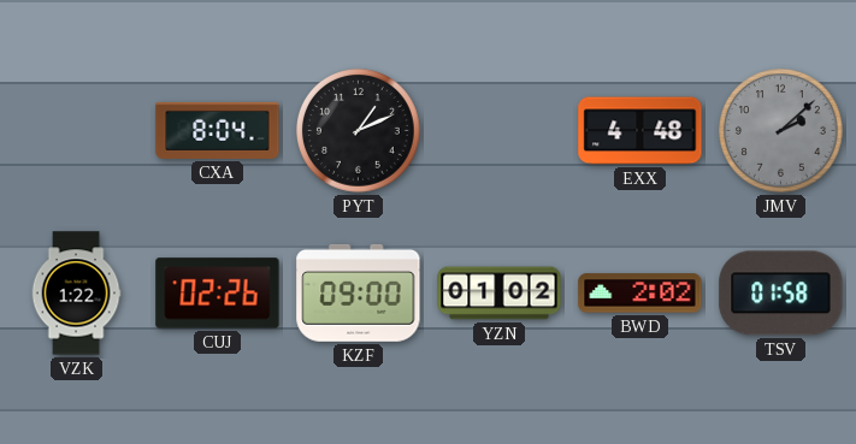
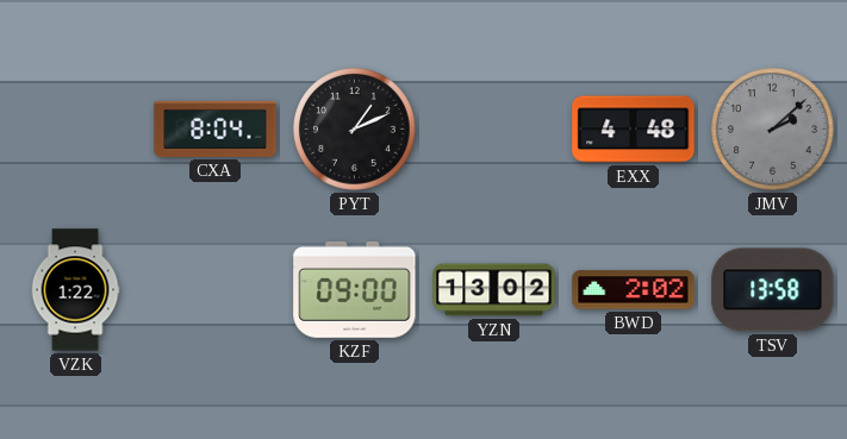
CUJ: 02:26 -> none (218, 294)
YZN: 01:02 -> 13:02 (494, 290)
TSV: 01:58 -> 13:58 (773, 290)
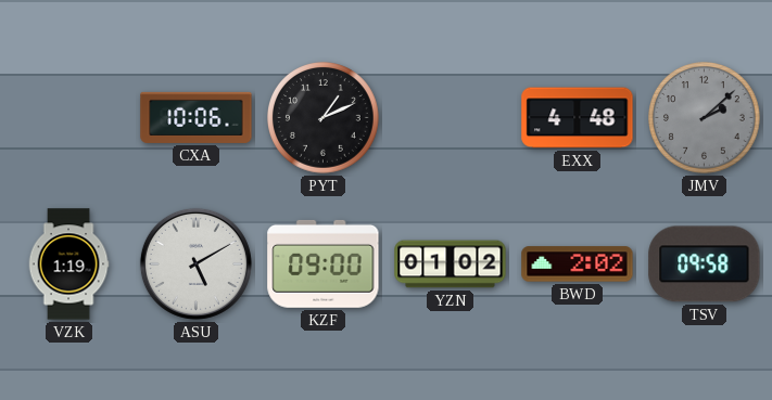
CXA: 8:04 -> 10:06 (197, 117)
VZK: 1:22 -> 1:19 (68, 264)
ASU: none -> 5:10 (195, 263)
YZN: 13:02 -> 01:02 (451, 264)
TSV: 13:58 -> 09:58 (705, 264)
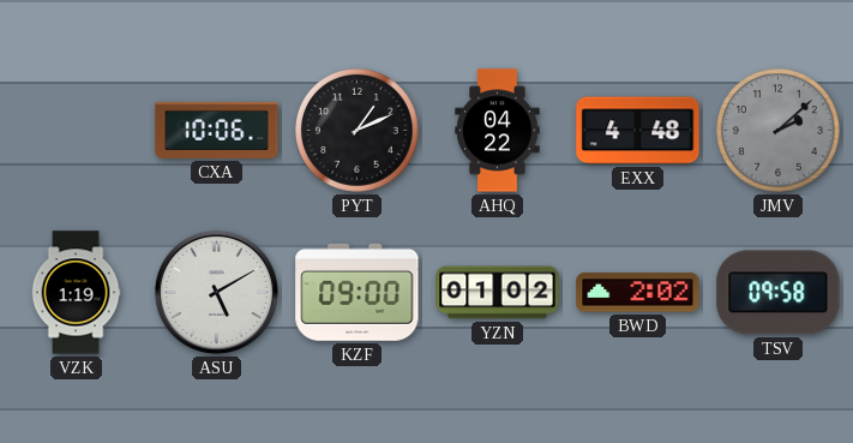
AHQ: none -> 04:22 (498, 131)
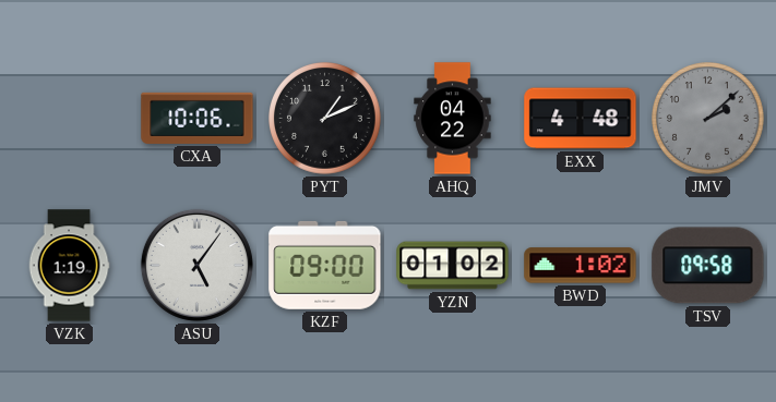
ASU: 5:10 -> 5:06 (196, 265)
BWD: 2:02 -> 1:02 (581, 266)
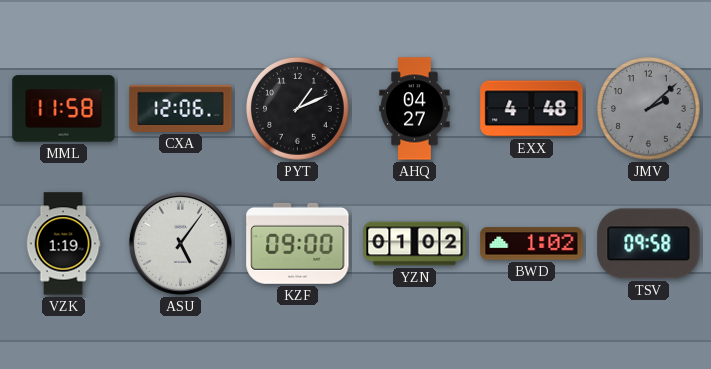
MML: none -> 11:58 (64, 109)
CXA: 10:06 -> 12:06 (181, 108)
AHQ: 04:22 -> 04:27 (415, 109)
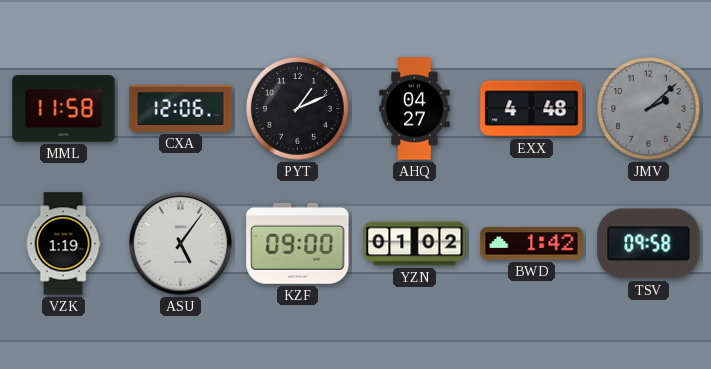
BWD: 1:02 -> 1:42 (532, 244)
